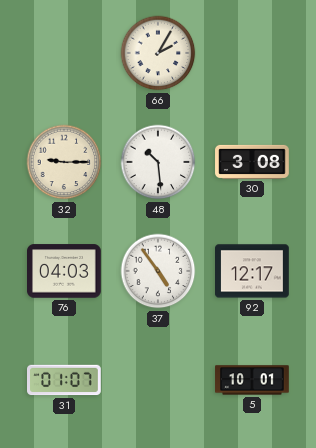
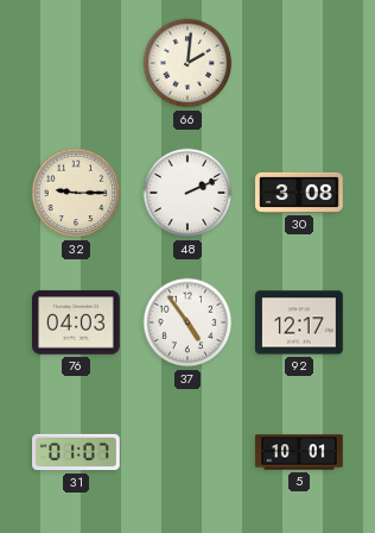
66: 2:05 -> 2:01 (188, 63)
48: 10:29 -> 2:11 (188, 193)
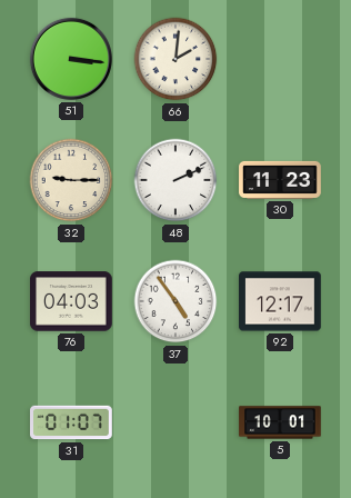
51: none -> 3:16 (71, 59)
30: 3:08 -> 11:23 (280, 180)
